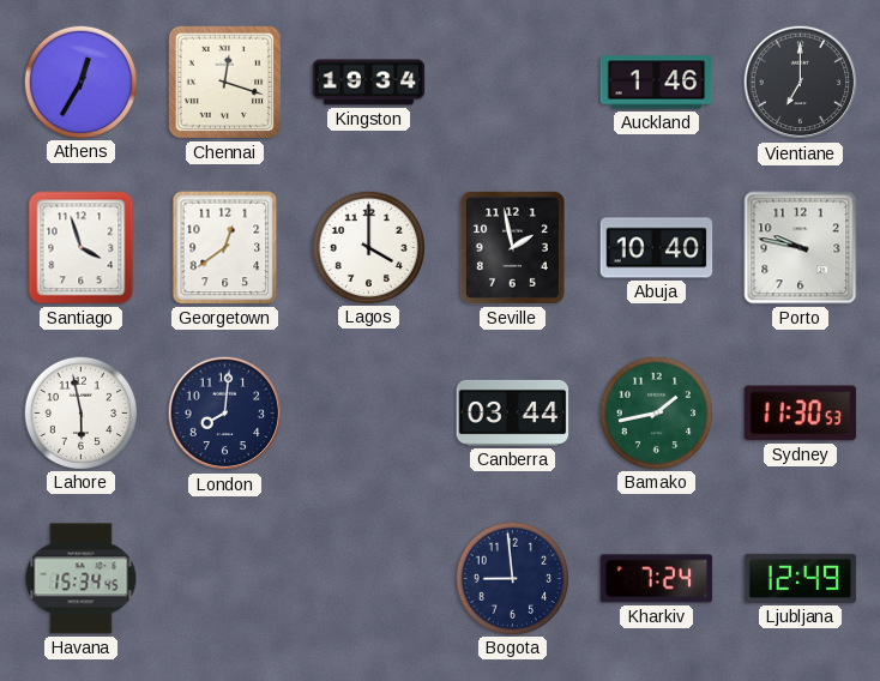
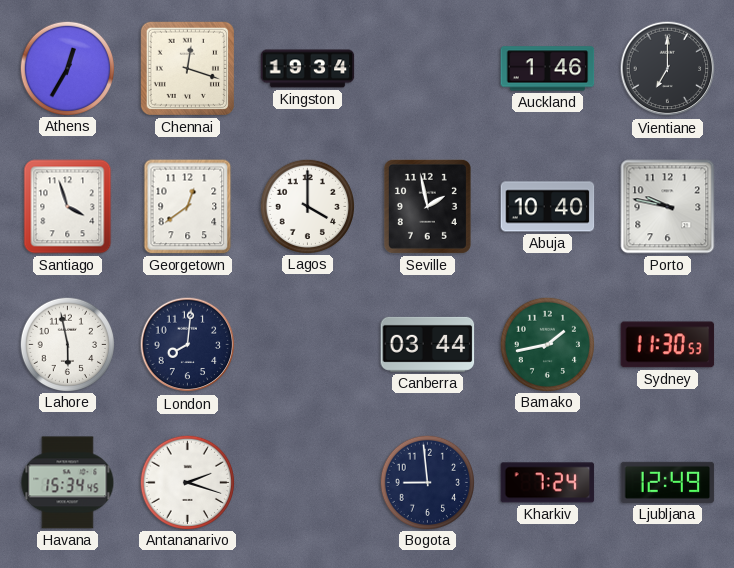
Antananarivo: none -> 2:18 (187, 482)
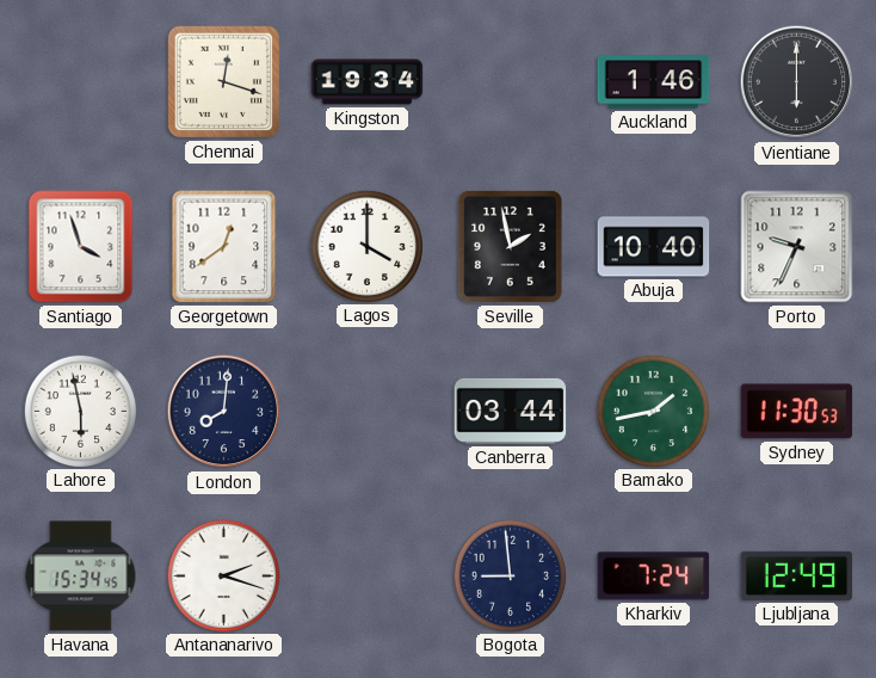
Athens: 12:35 -> none (67, 68)
Vientiane: 7:00 -> 6:00 (797, 82)
Porto: 9:47 -> 9:34 (797, 247)
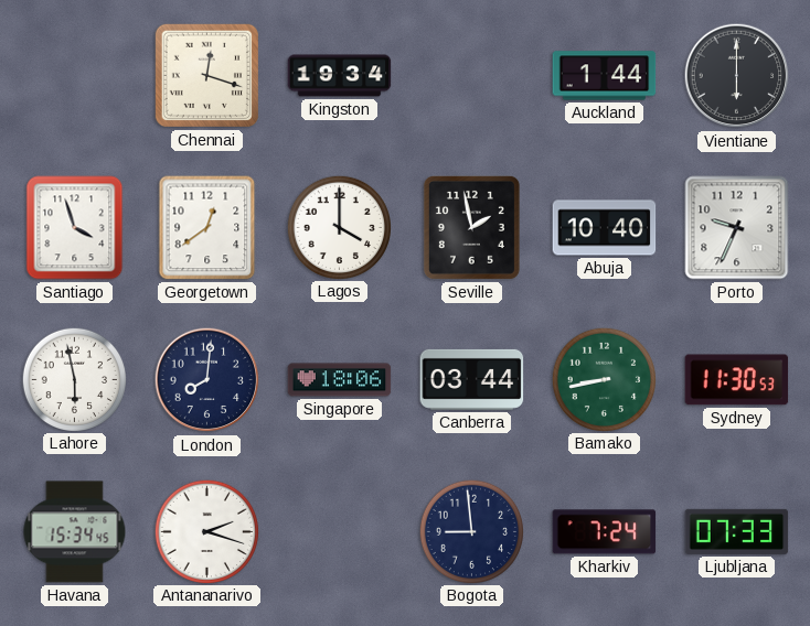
Auckland: 1:46 -> 1:44 (605, 76)
Singapore: none -> 18:06 (340, 380)
Bamako: 1:43 -> 8:43 (604, 379)
Ljubljana: 12:49 -> 07:33 (737, 531)
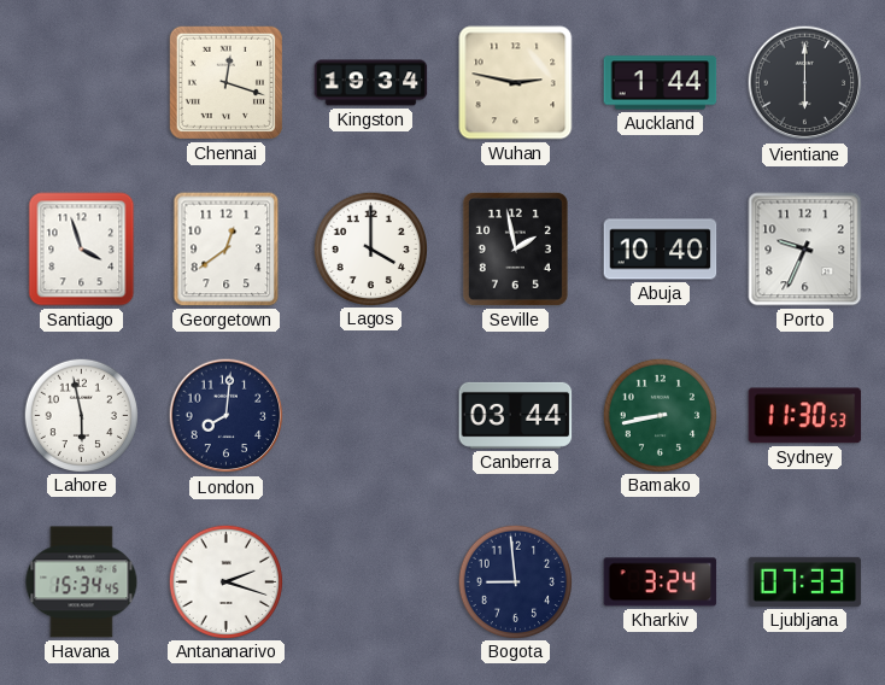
Wuhan: none -> 2:47 (516, 83)
Singapore: 18:06 -> none (340, 380)
Kharkiv: 7:24 -> 3:24 (661, 582)
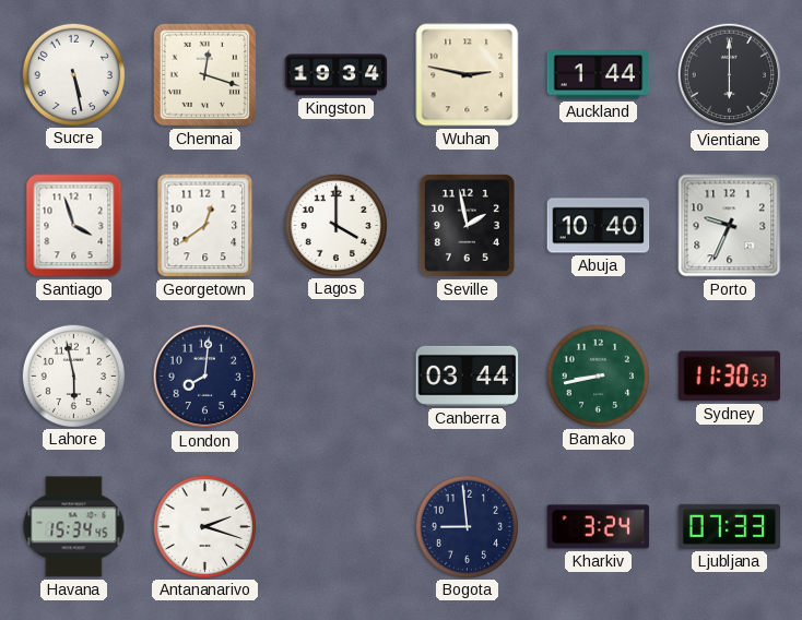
Sucre: none -> 5:28 (73, 74)
